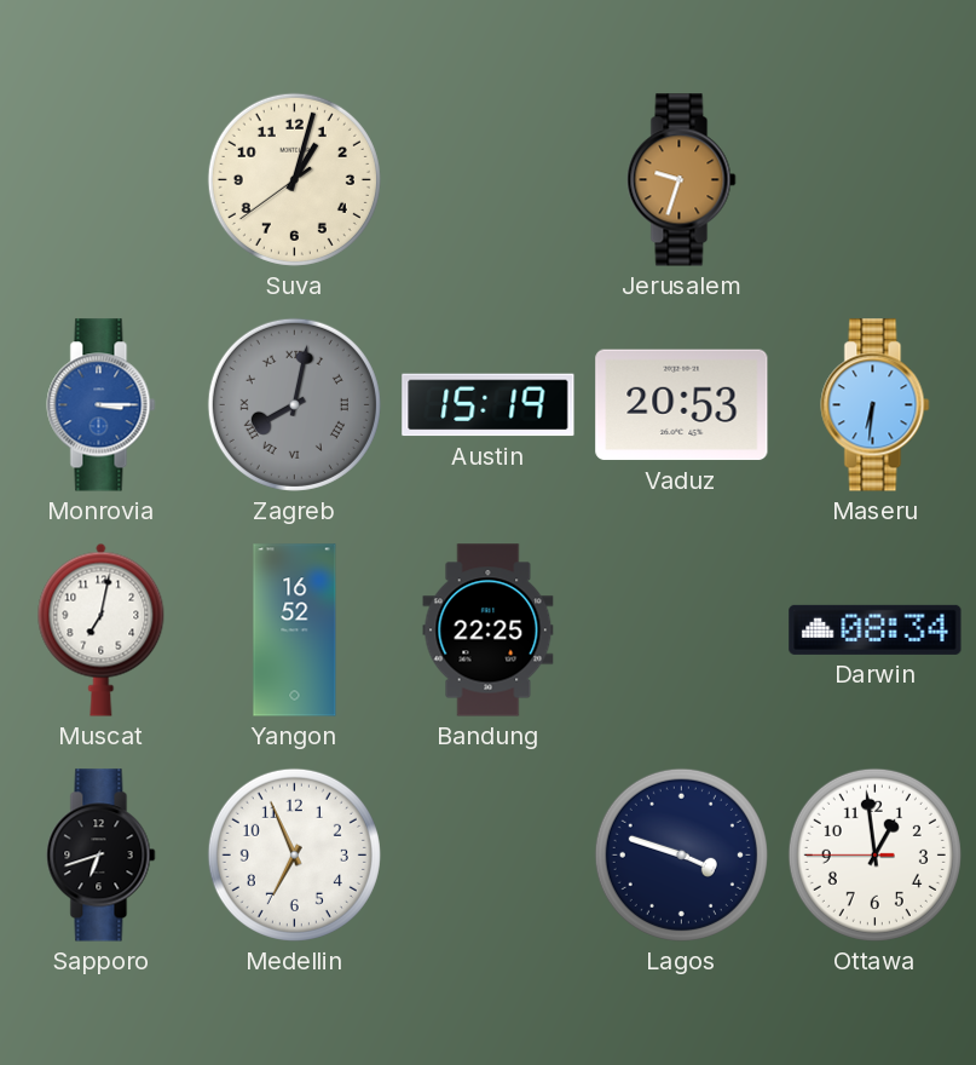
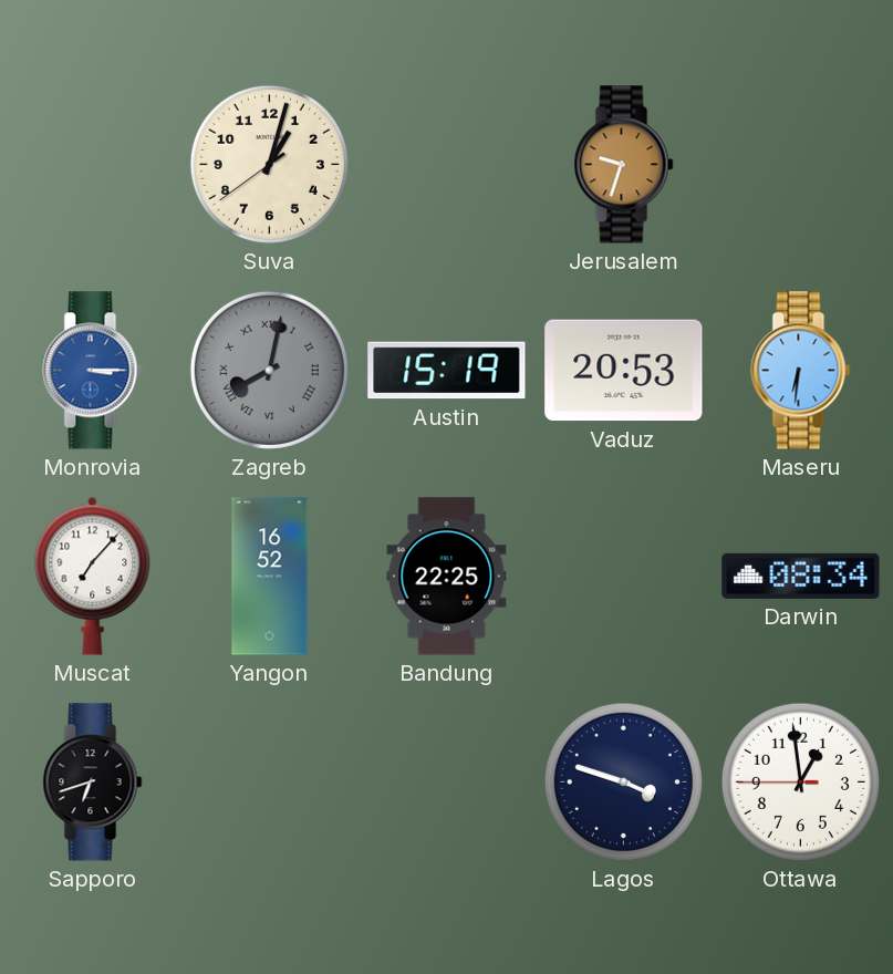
Muscat: 7:02 -> 7:07 (93, 576)
Medellin: 6:56 -> none (294, 854)
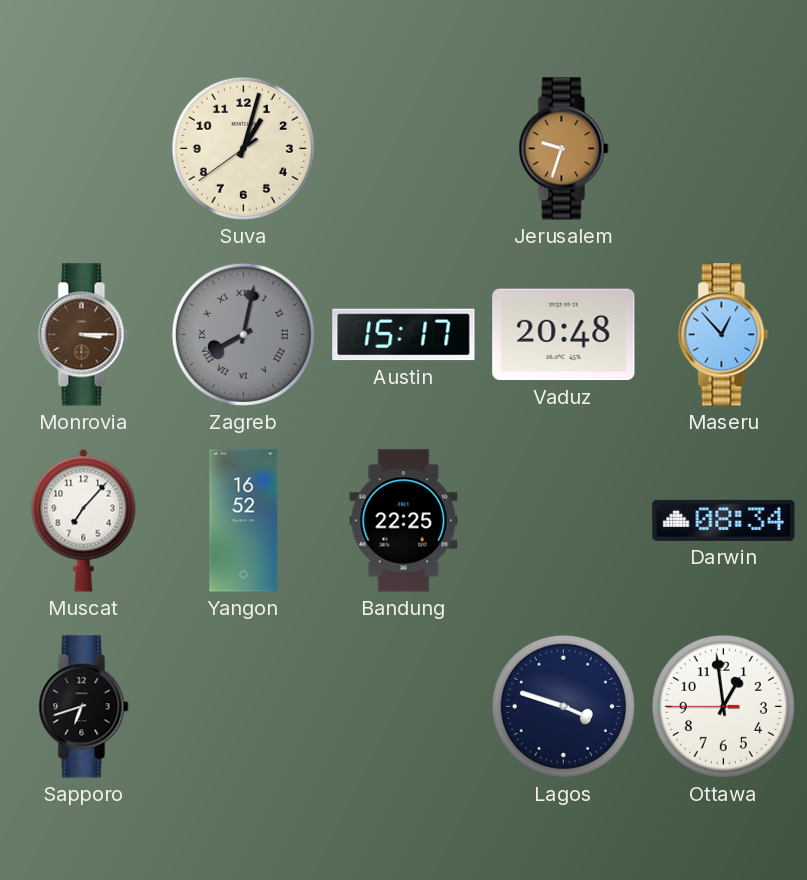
Monrovia dial: blue -> brown (84, 335)
Austin: 15:19 -> 15:17 (404, 335)
Vaduz: 20:53 -> 20:48 (564, 335)
Maseru: 6:31 -> 12:53 (724, 335)
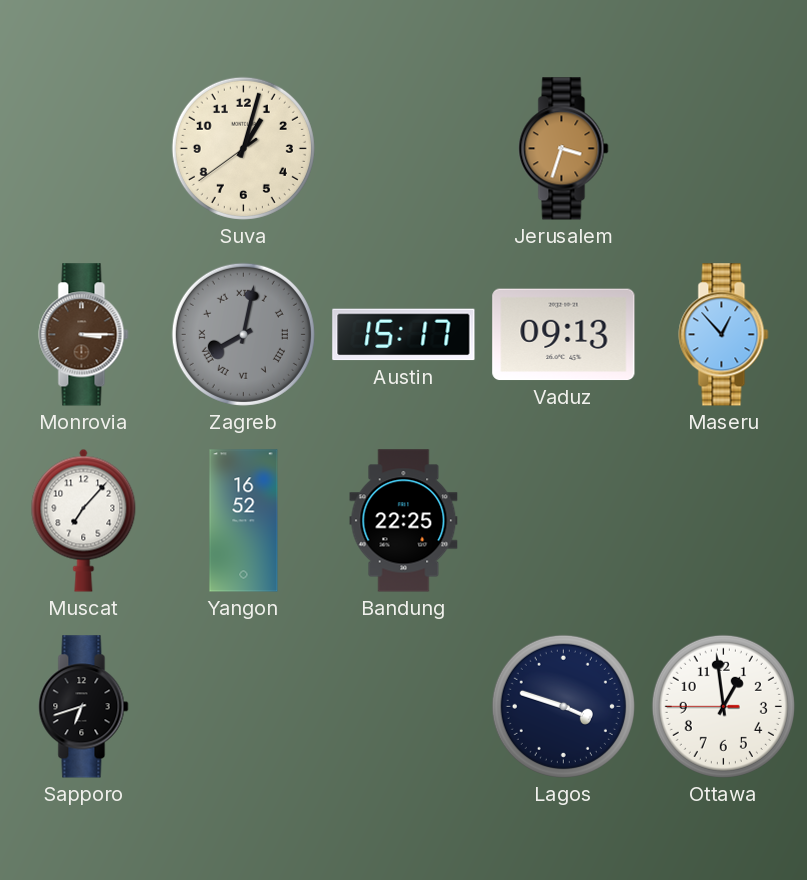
Jerusalem: 9:33 -> 3:33 (564, 149)
Vaduz: 20:48 -> 09:13 (564, 335)
Darwin: 08:34 -> none (724, 520)
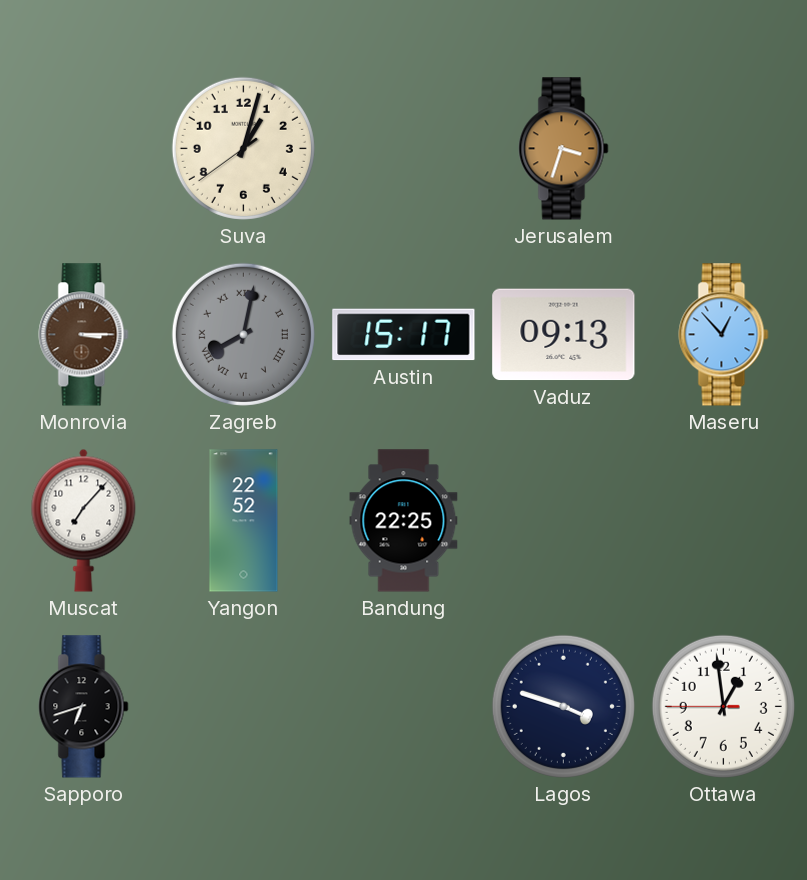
Yangon: 16:52 -> 22:52 (244, 521)
